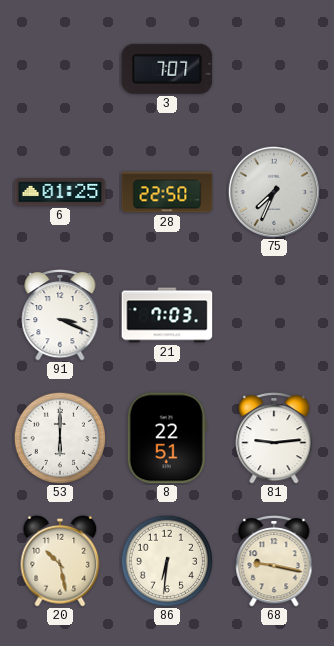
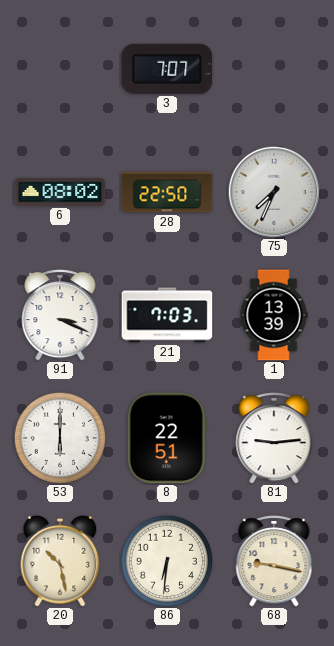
6: 01:25 -> 08:02 (60, 192)
1: none -> 13:39 (274, 315)
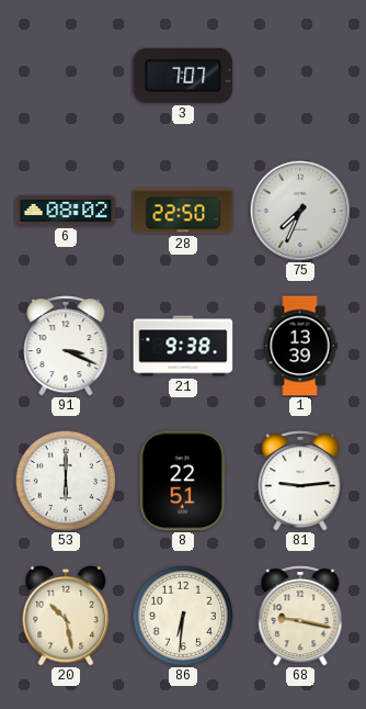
21: 7:03 -> 9:38 (183, 346)
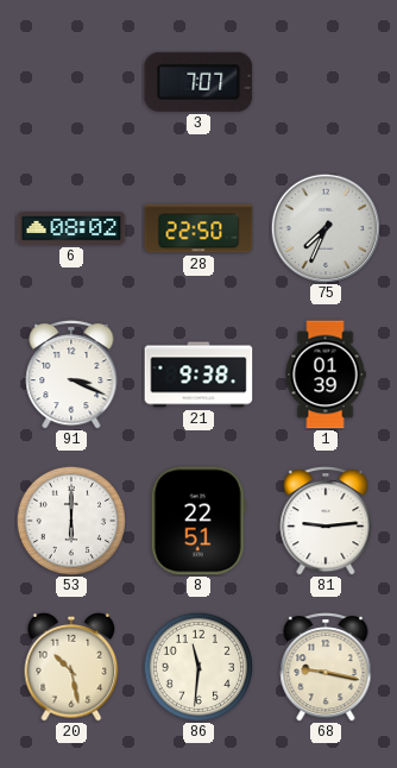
1: 13:39 -> 01:39 (326, 374)
86: 6:31 -> 11:31 (197, 666)
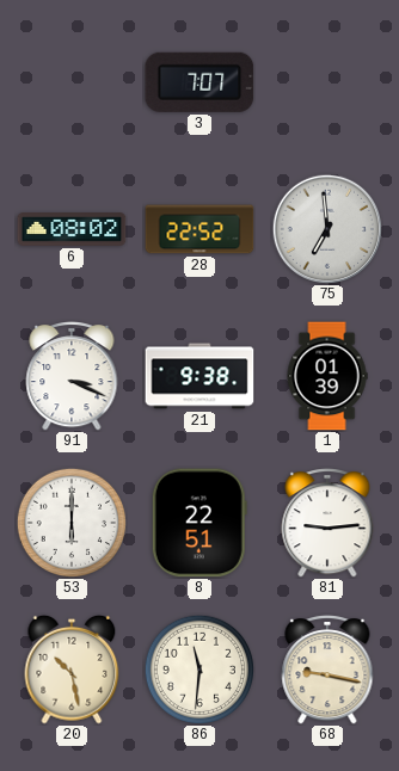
28: 22:50 -> 22:52 (199, 229)
75: 7:34 -> 6:59 (326, 228)
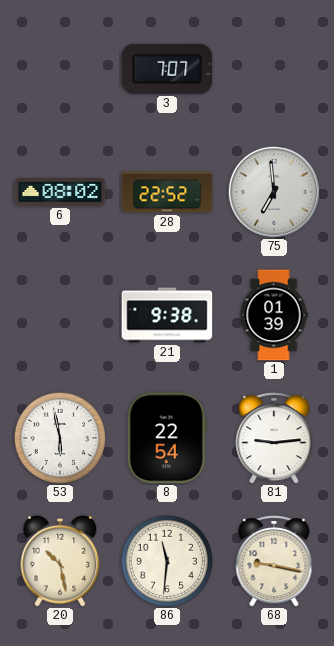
91: 3:19 -> none (72, 377)
53: 6:00 -> 5:58 (59, 437)
8: 22:51 -> 22:54 (167, 438)
